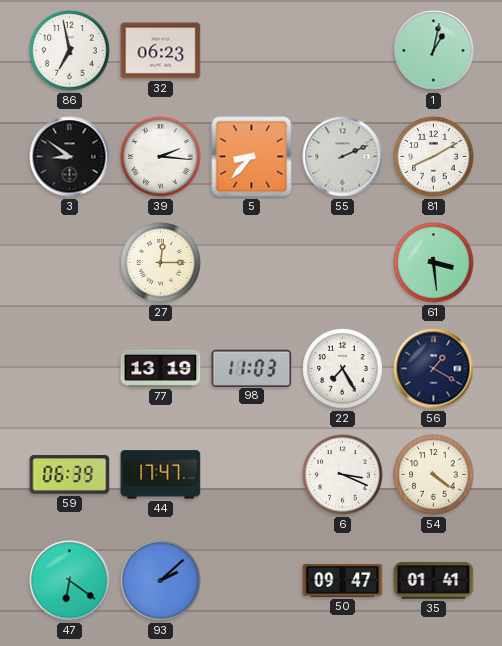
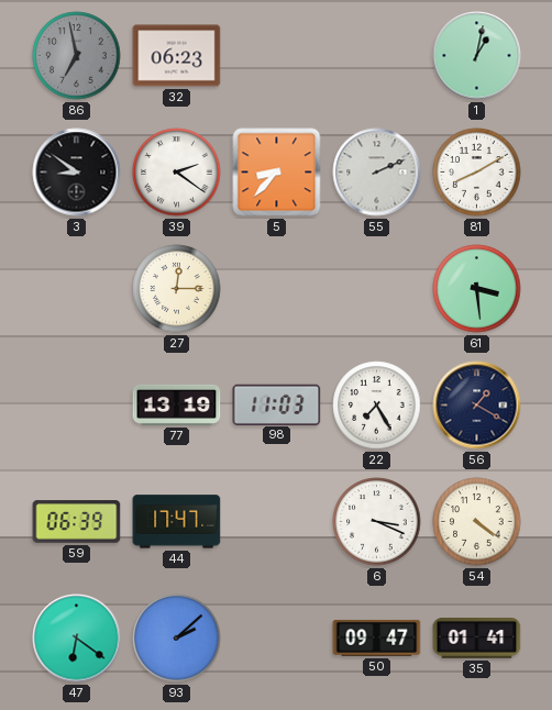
86 dial: white -> grey (77, 56)
39: 2:16 -> 2:21 (177, 173)
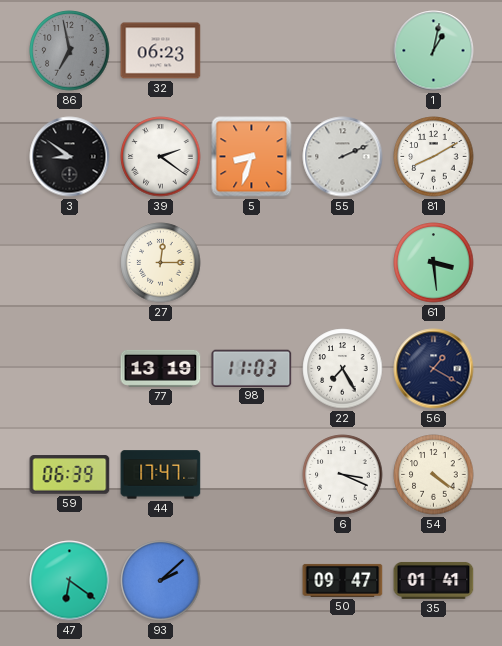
5: 8:37 -> 8:33 (252, 157)
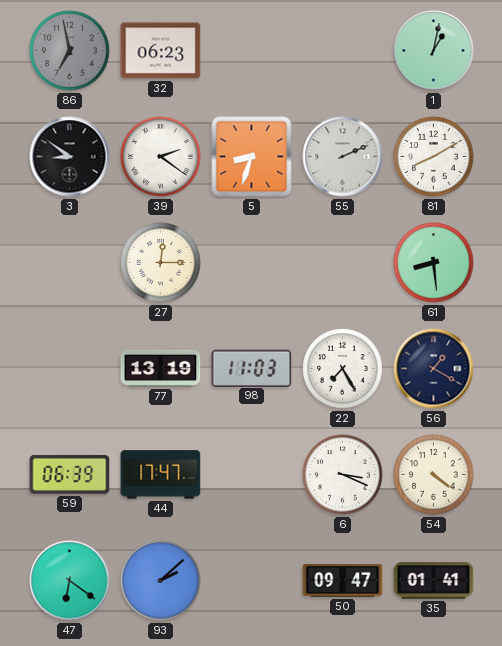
61: 3:29 -> 8:29 (434, 263)
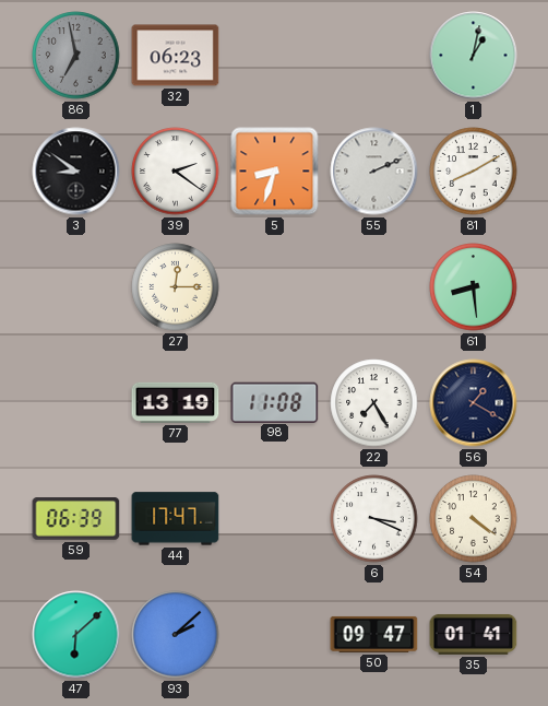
98: 11:03 -> 11:08 (275, 402)
47: 6:21 -> 6:08 (76, 635)
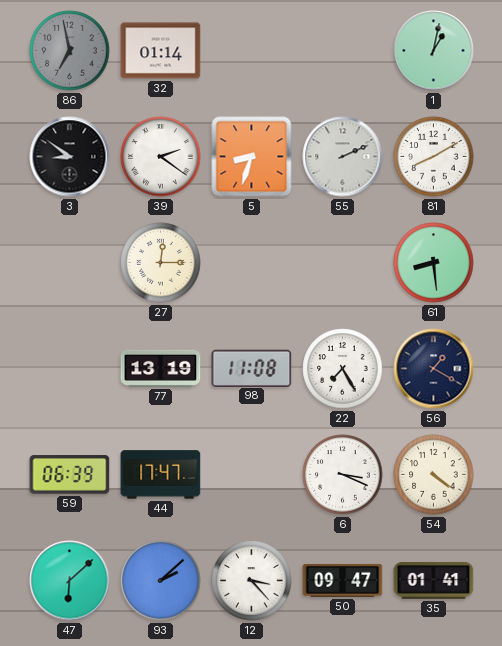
32: 06:23 -> 01:14 (161, 51)
12: none -> 3:23 (252, 581)
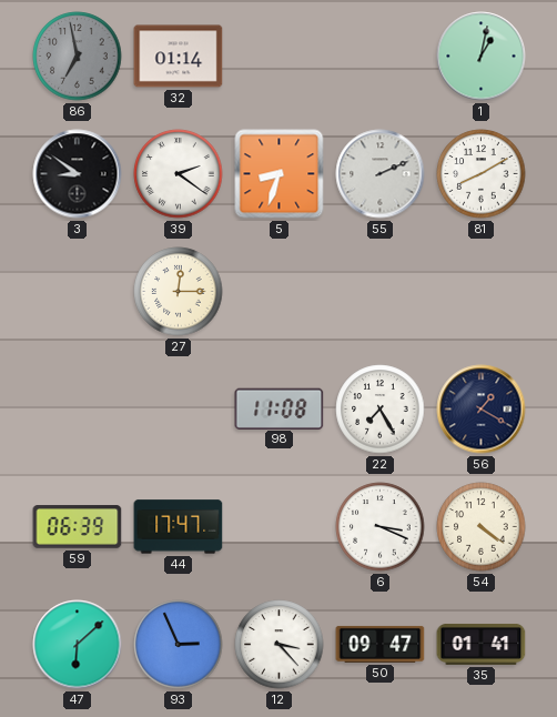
61: 8:29 -> none (434, 263)
77: 13:19 -> none (161, 368)
93: 2:08 -> 2:56 (179, 645)
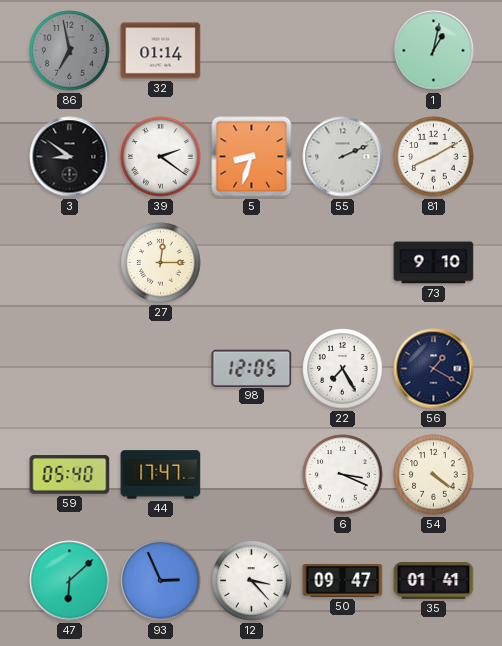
73: none -> 9:10 (434, 263)
98: 11:08 -> 12:05 (252, 368)
59: 06:39 -> 05:40 (70, 475)
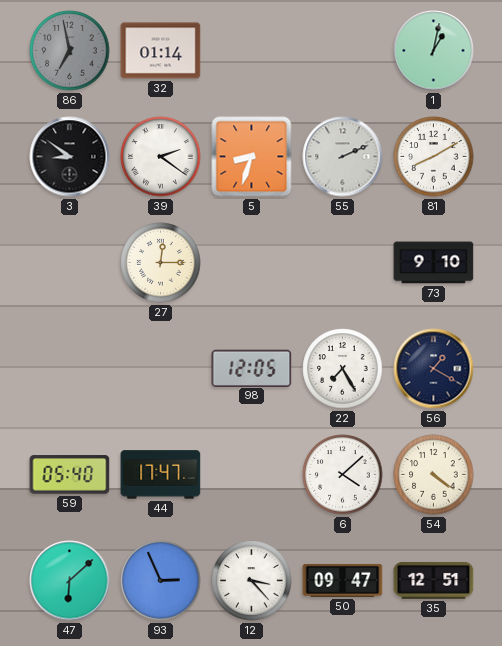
6: 3:19 -> 4:08 (343, 475)
35: 01:41 -> 12:51 (434, 580)
